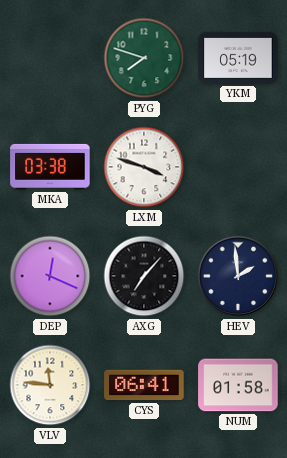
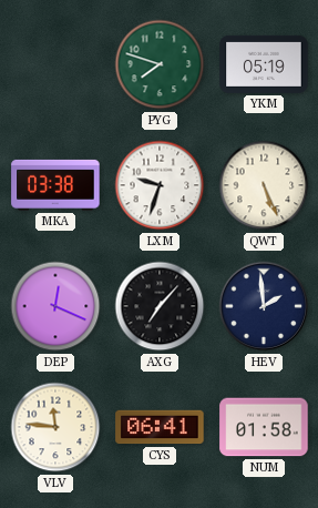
LXM: 3:48 -> 9:33 (160, 185)
QWT: none -> 5:26 (264, 185)
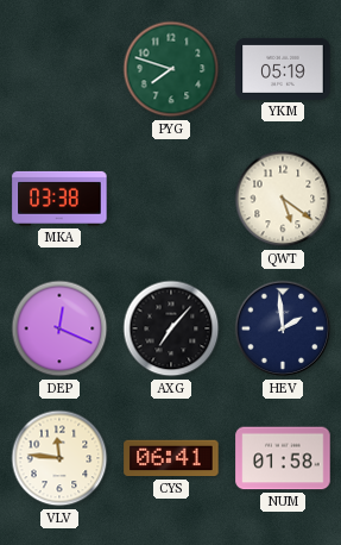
LXM: 9:33 -> none (160, 185)
QWT: 5:26 -> 5:21 (283, 199)
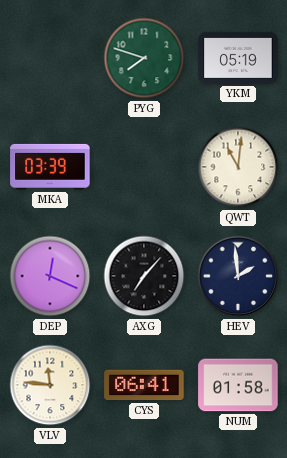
MKA: 03:38 -> 03:39 (50, 167)
QWT: 5:21 -> 11:01 (238, 167)
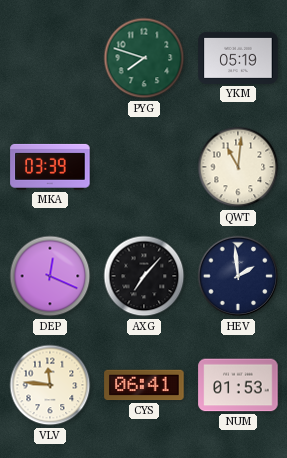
NUM: 01:58 -> 01:53 (238, 385)
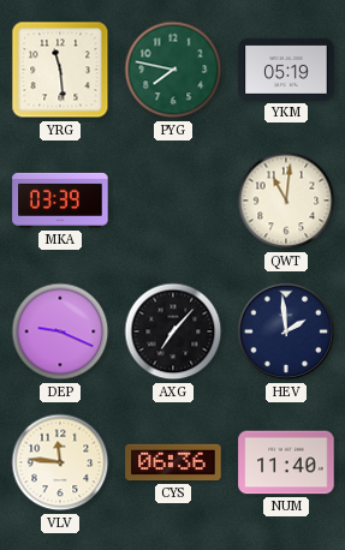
YRG: none -> 11:29 (60, 70)
PYG: 7:48 -> 7:47 (173, 70)
DEP: 12:19 -> 9:19 (60, 331)
CYS: 06:41 -> 06:36 (173, 462)
NUM: 01:53 -> 11:40 (286, 462)
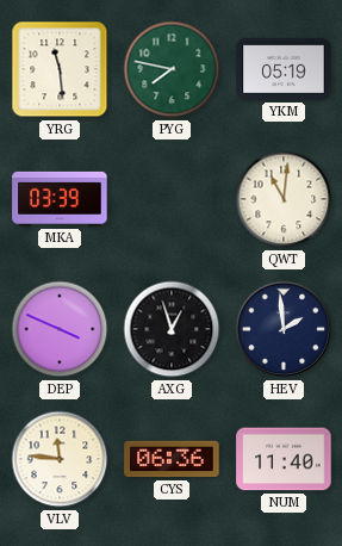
DEP: 9:19 -> 3:49 (60, 329)
AXG: 7:07 -> 12:57 (172, 329)
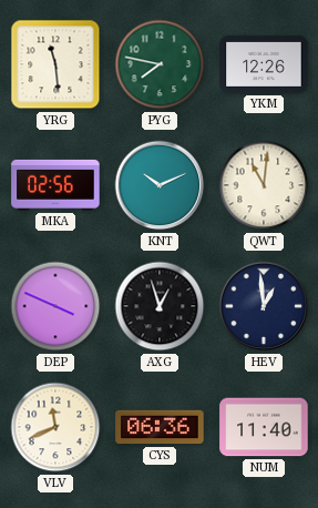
YKM: 05:19 -> 12:26 (264, 64)
MKA: 03:39 -> 02:56 (55, 185)
KNT: none -> 10:11 (160, 185)
HEV: 1:59 -> 12:59 (264, 306)
VLV: 11:46 -> 11:41 (55, 427)
